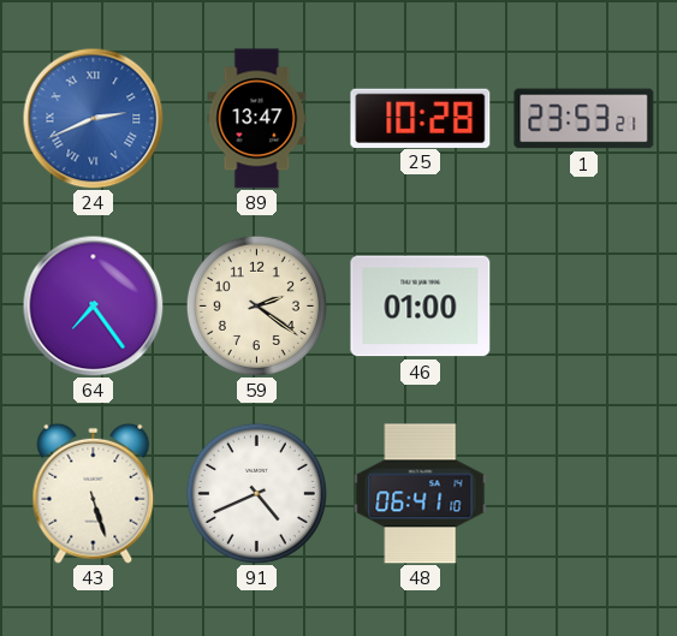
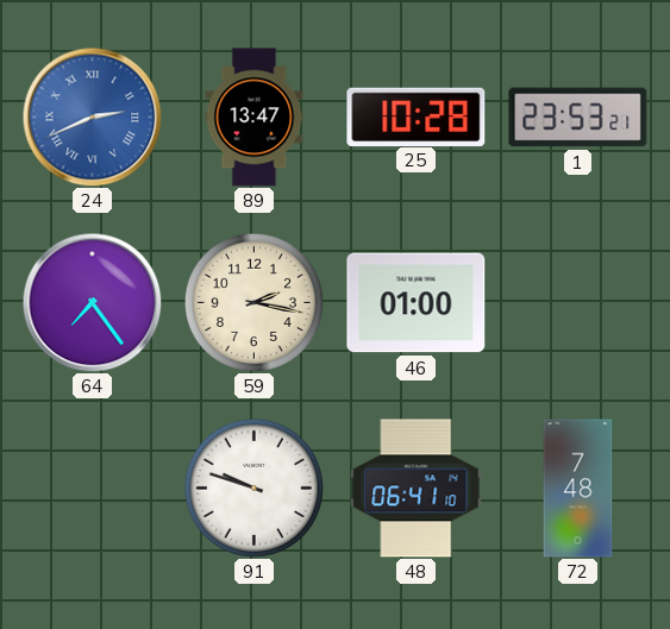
59: 2:21 -> 2:17 (253, 302)
43: 5:27 -> none (94, 493)
91: 4:41 -> 9:48 (253, 488)
72: none -> 7:48 (578, 489)
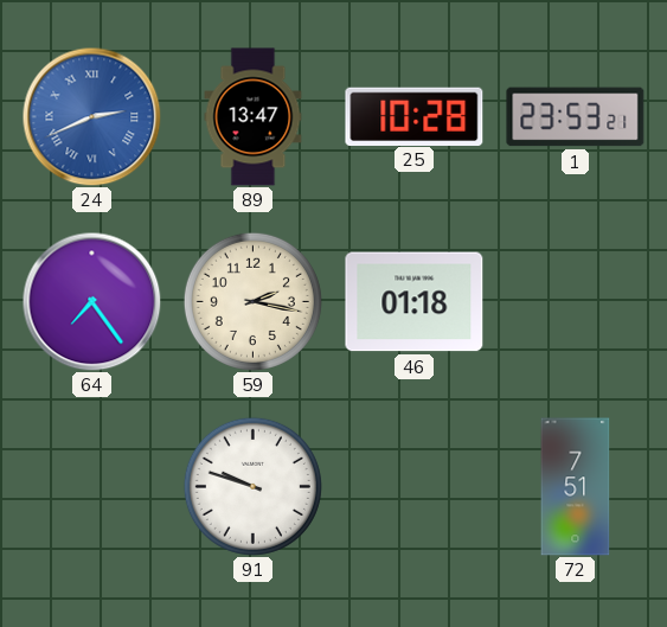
46: 01:00 -> 01:18 (415, 302)
48: 06:41 -> none (417, 489)
72: 7:48 -> 7:51 (576, 487)
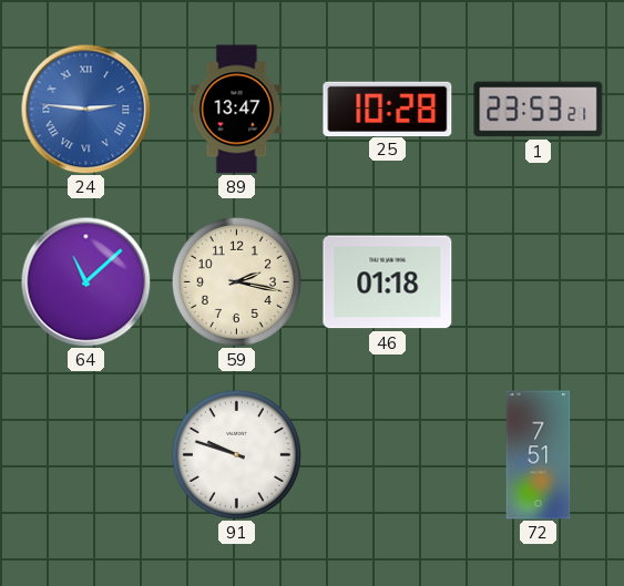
24: 2:41 -> 2:46 (85, 109)
64: 7:24 -> 11:08 (85, 281)
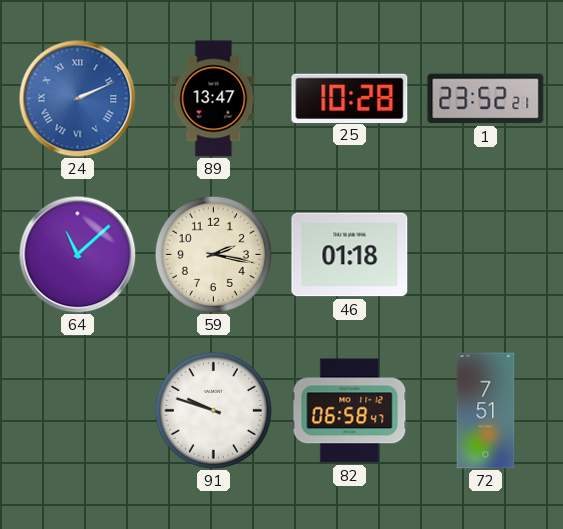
24: 2:46 -> 2:11 (77, 98)
1: 23:53 -> 23:52 (486, 99)
82: none -> 06:58 (350, 411)
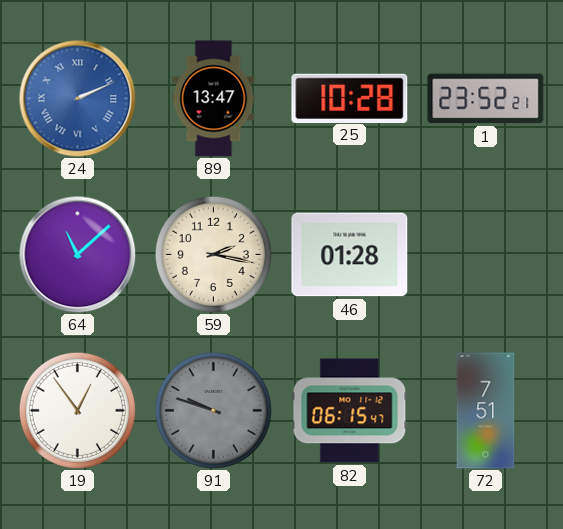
46: 01:18 -> 01:28 (350, 255)
19: none -> 12:54 (77, 410)
91 dial: white -> grey (213, 410)
82: 06:58 -> 06:15 (350, 411)
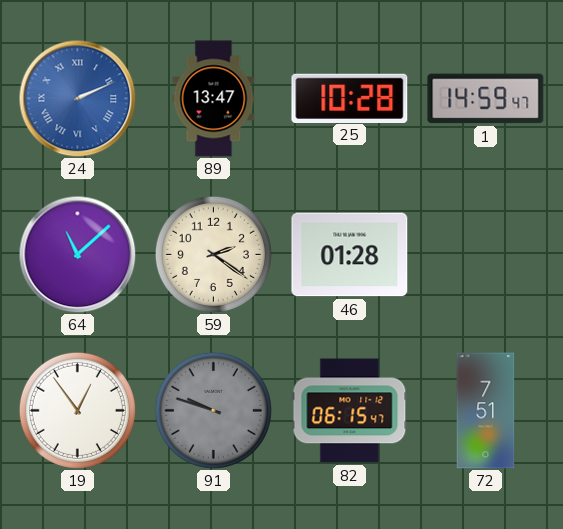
1: 23:52 -> 14:59 (486, 99)
59: 2:17 -> 2:21 (213, 254)
